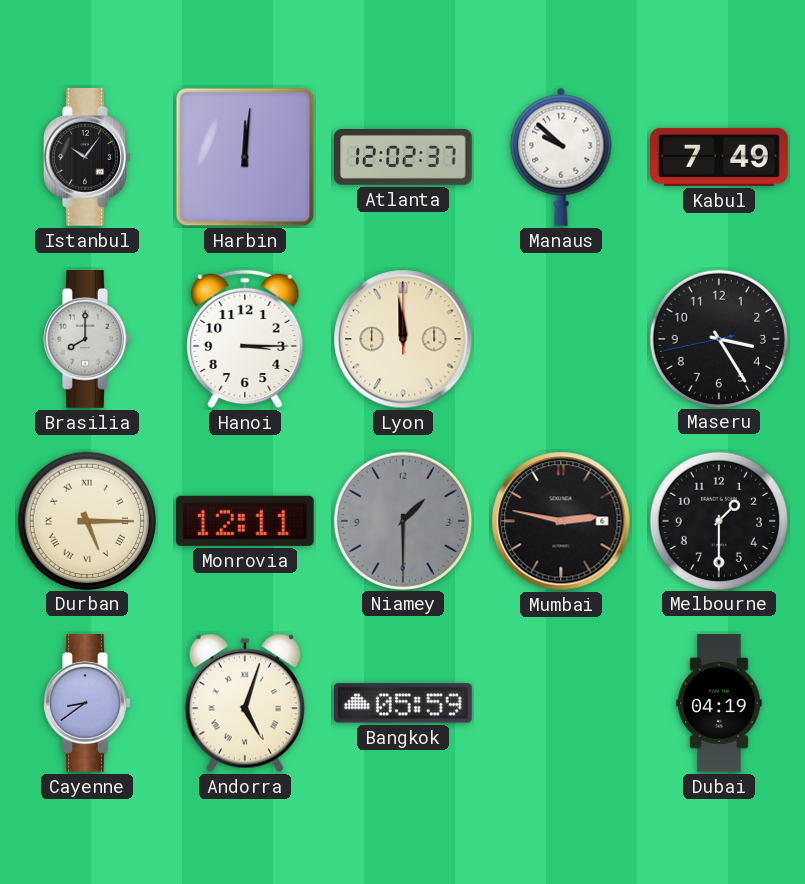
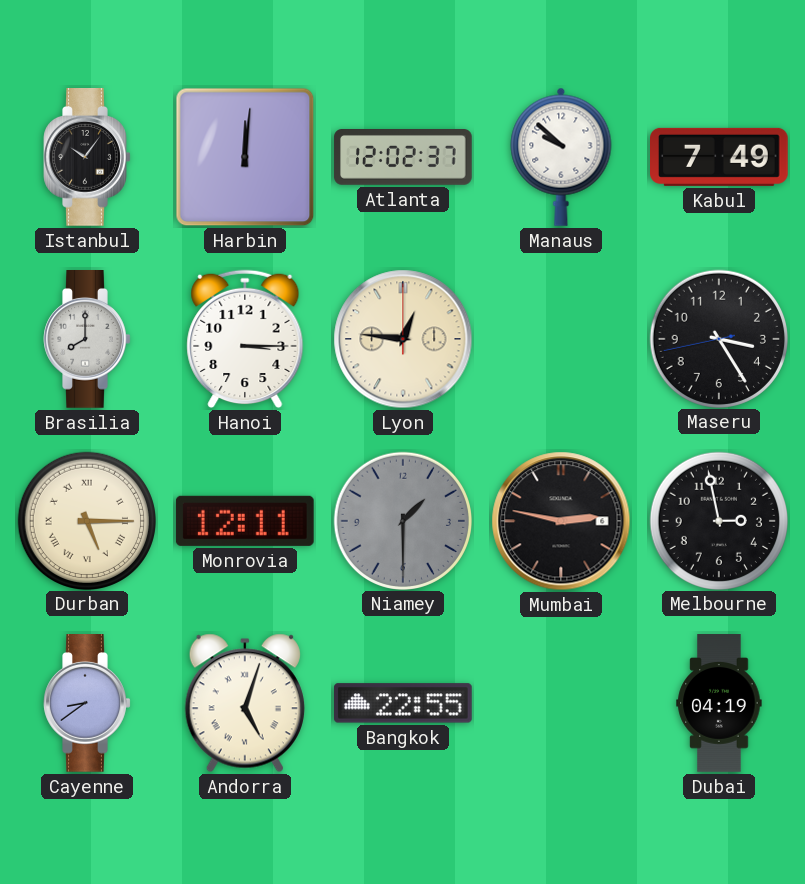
Lyon: 11:59 -> 12:46 (403, 339)
Melbourne: 1:30 -> 2:58 (718, 520)
Bangkok: 05:59 -> 22:55 (404, 703)
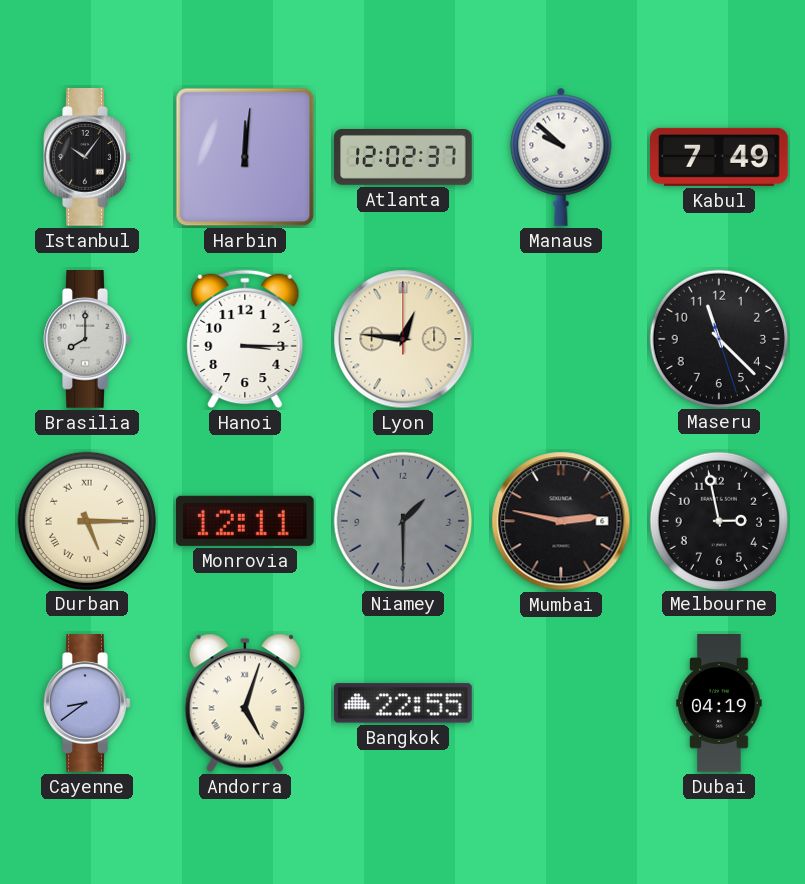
Maseru: 3:24 -> 11:22 (718, 338)
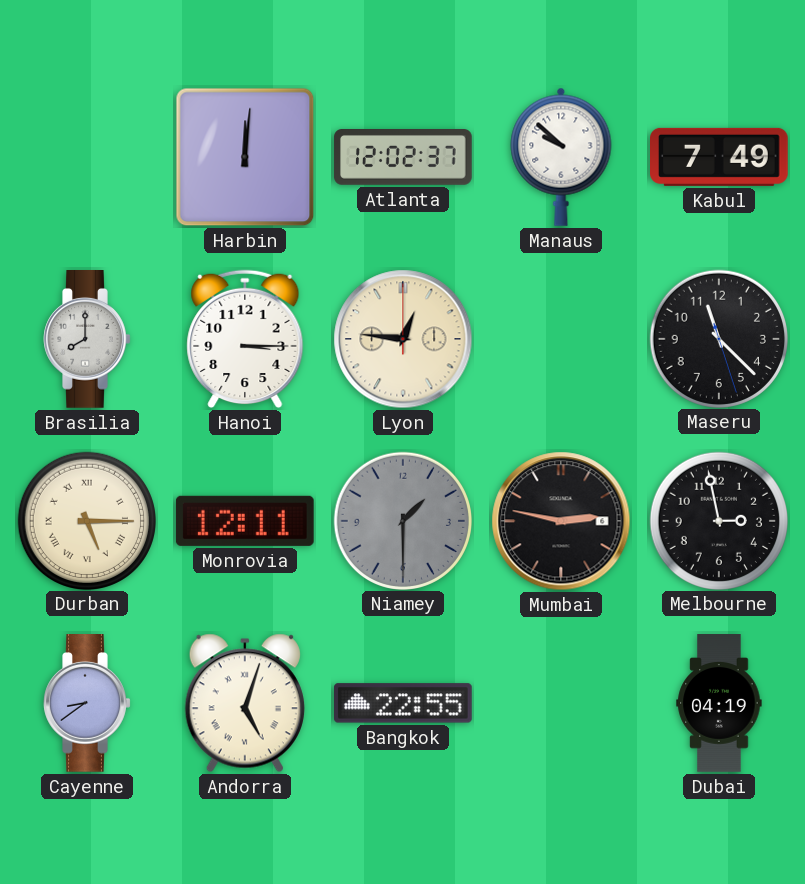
Istanbul: 10:06 -> none (87, 158)
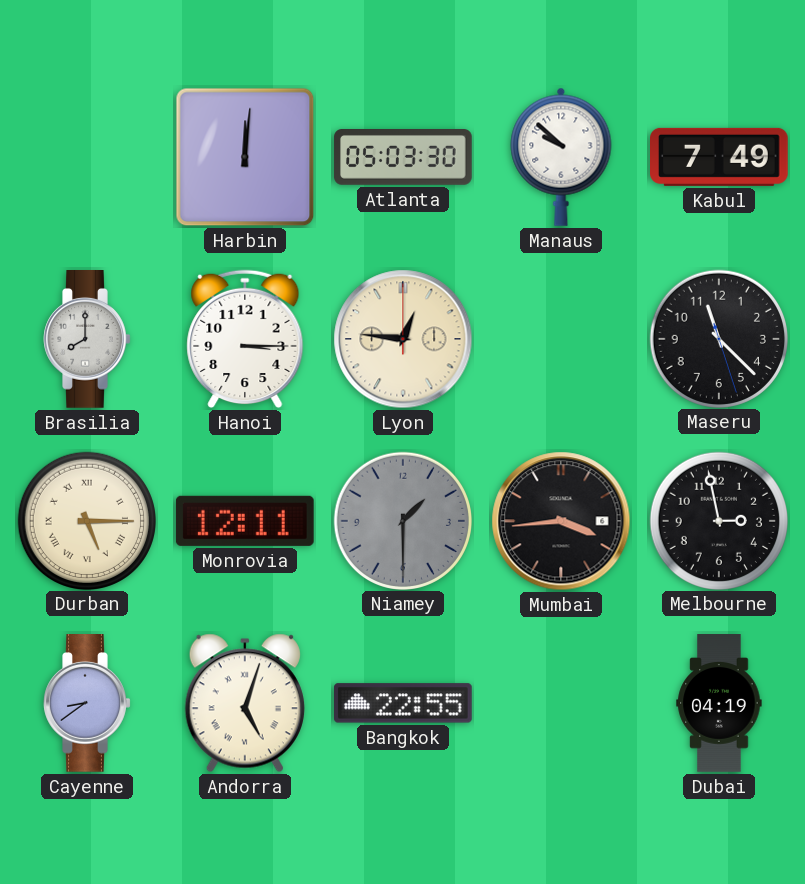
Atlanta: 12:02 -> 05:03 (403, 158)
Mumbai: 2:47 -> 3:44 (561, 521)
